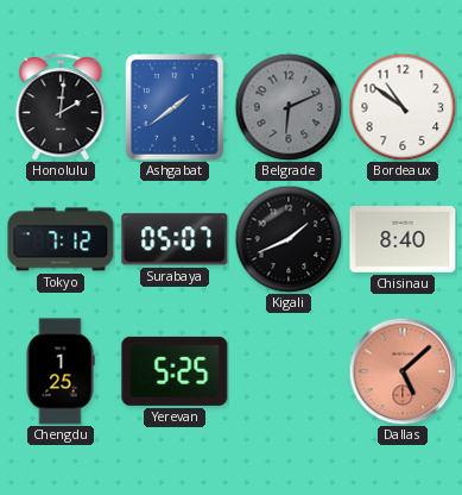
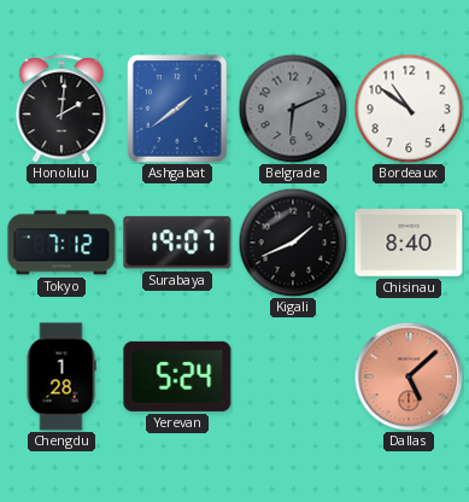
Surabaya: 05:07 -> 19:07 (177, 243)
Chengdu: 1:25 -> 1:28 (61, 376)
Yerevan: 5:25 -> 5:24 (177, 376)
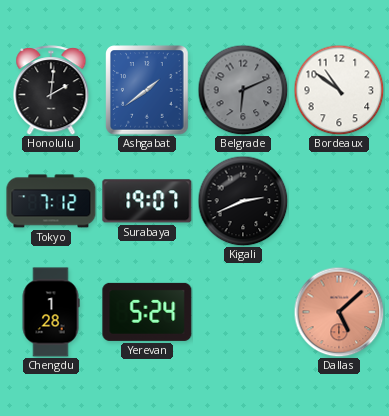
Kigali: 1:41 -> 2:41 (243, 201)
Chisinau: 8:40 -> none (409, 243)
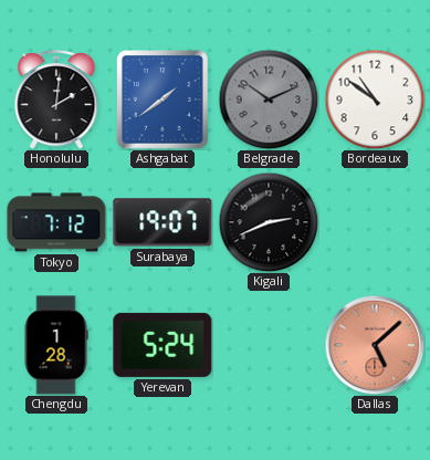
Belgrade: 6:11 -> 10:11 (269, 100)
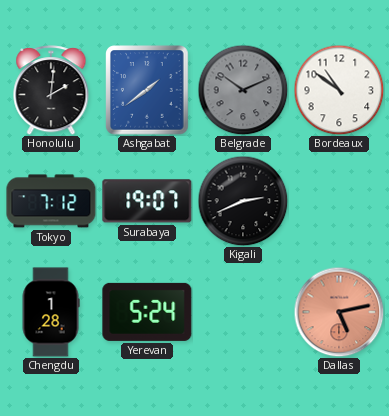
Dallas: 5:08 -> 5:13 (339, 312)
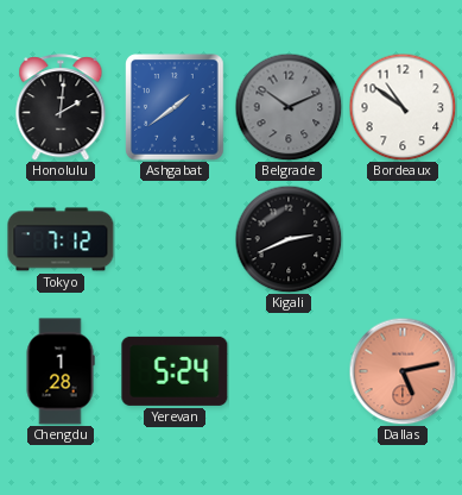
Surabaya: 19:07 -> none (147, 201)
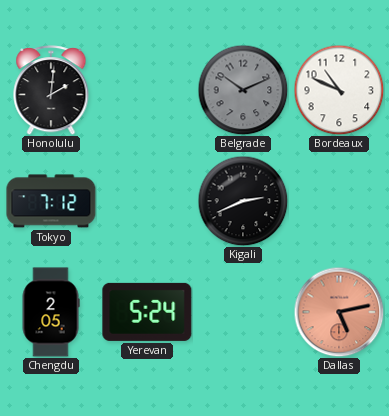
Ashgabat: 1:39 -> none (175, 107)
Bordeaux: 10:51 -> 10:49 (339, 90)
Chengdu: 1:28 -> 2:05 (51, 312)
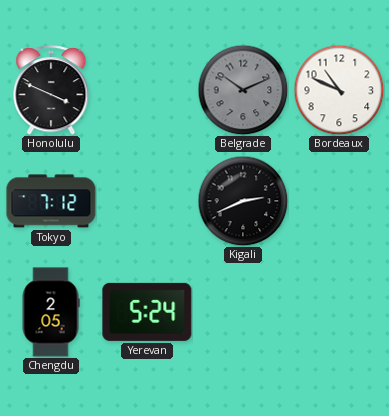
Honolulu: 2:01 -> 3:49 (51, 90)
Dallas: 5:13 -> none (339, 312)
